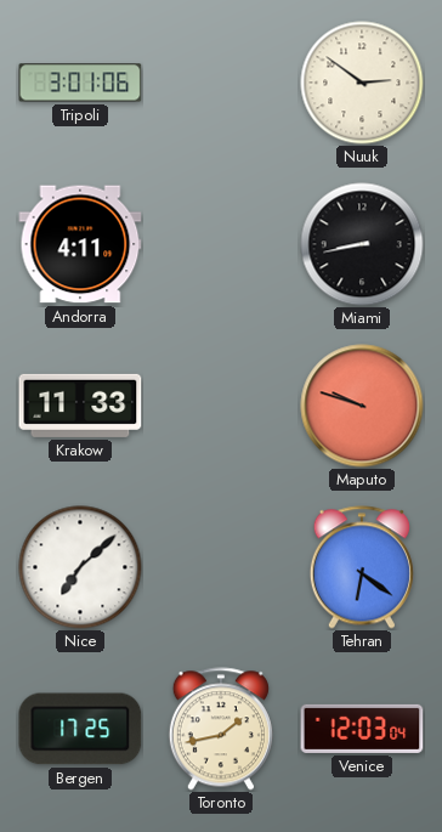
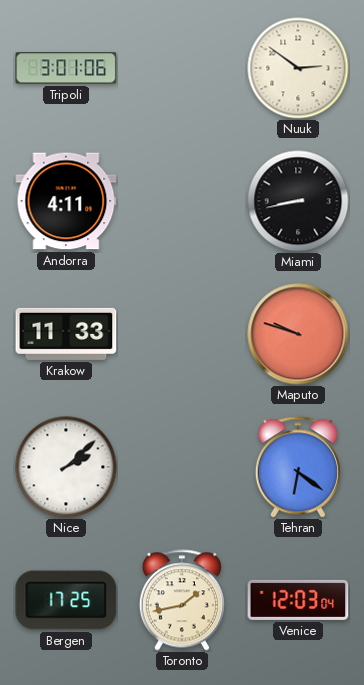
Nice: 7:08 -> 2:08 (66, 467)
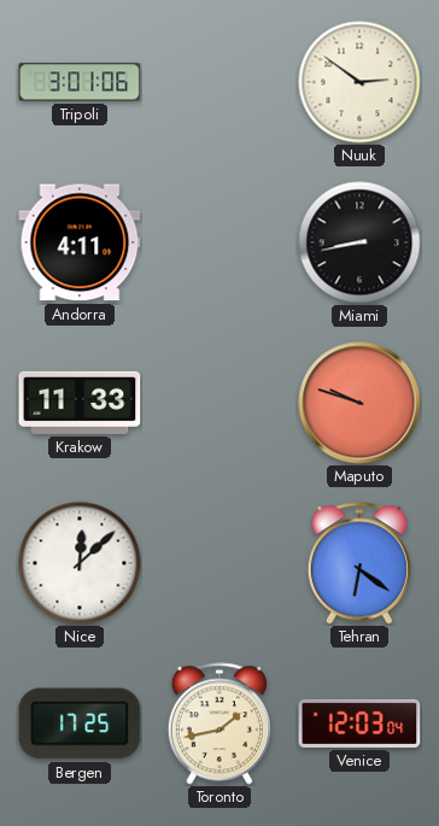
Nice: 2:08 -> 12:08 (80, 563)
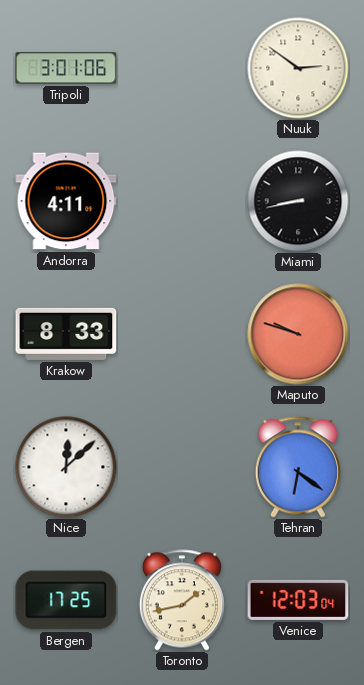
Krakow: 11:33 -> 8:33 (66, 334)
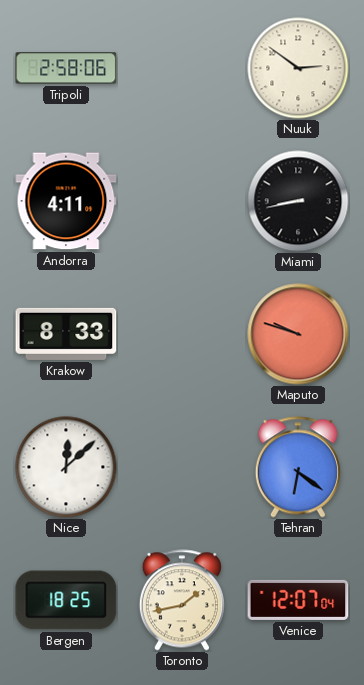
Tripoli: 3:01 -> 2:58 (66, 68)
Bergen: 17:25 -> 18:25 (66, 600)
Venice: 12:03 -> 12:07 (298, 600)
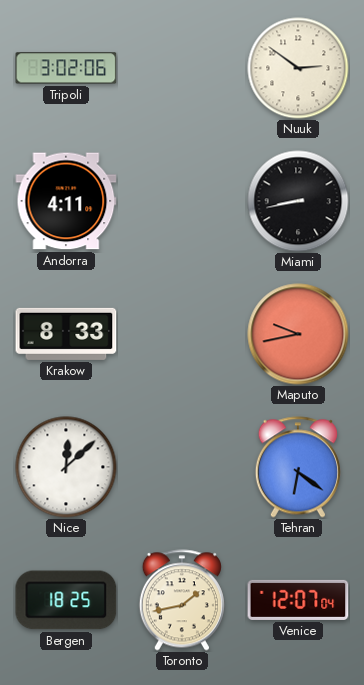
Tripoli: 2:58 -> 3:02 (66, 68)
Maputo: 9:48 -> 9:43 (298, 334)
